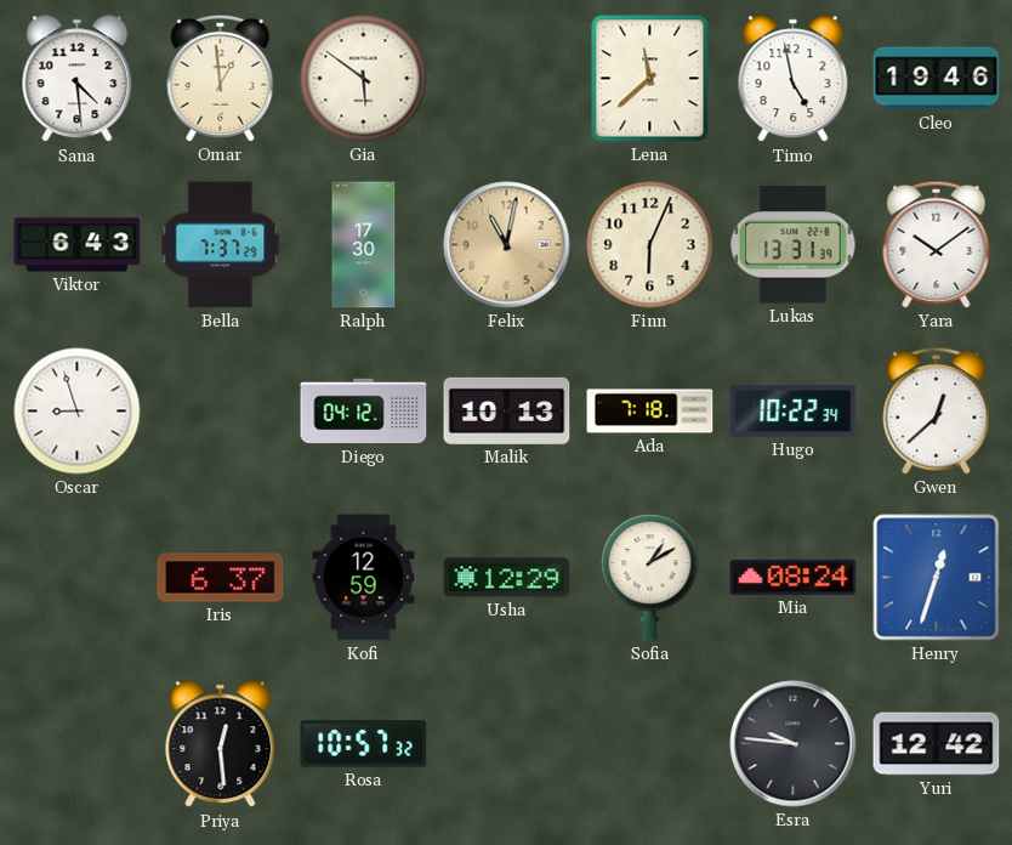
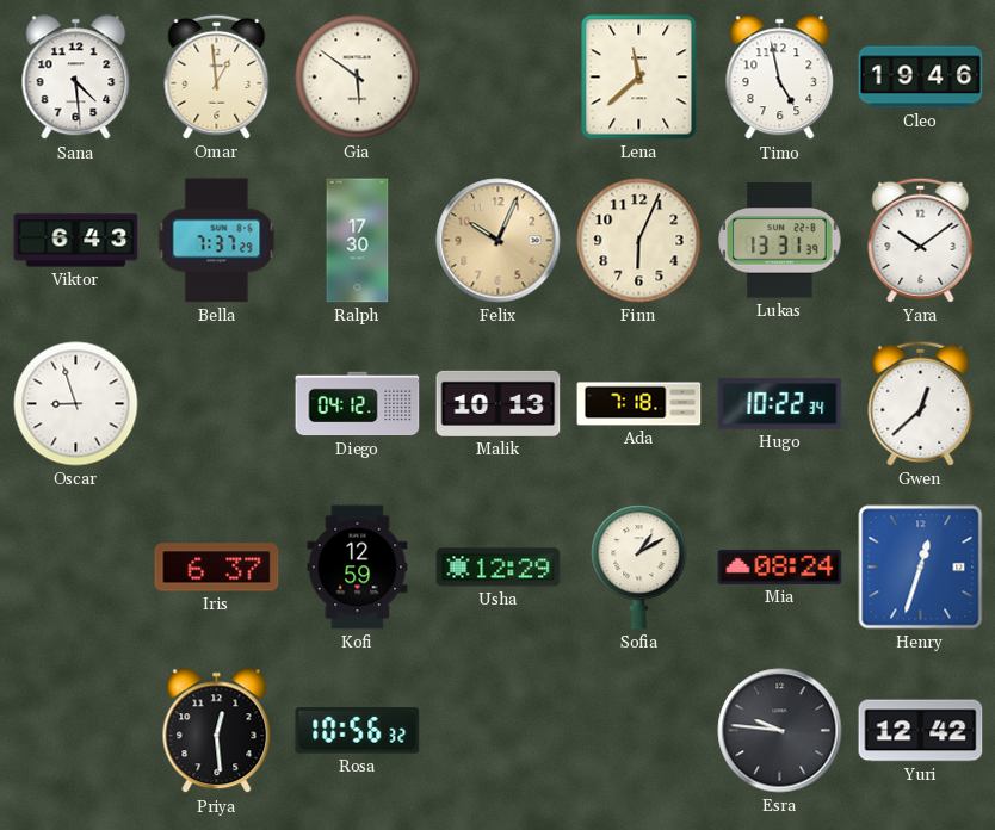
Felix: 11:02 -> 10:04 (499, 241)
Rosa: 10:57 -> 10:56 (358, 731)
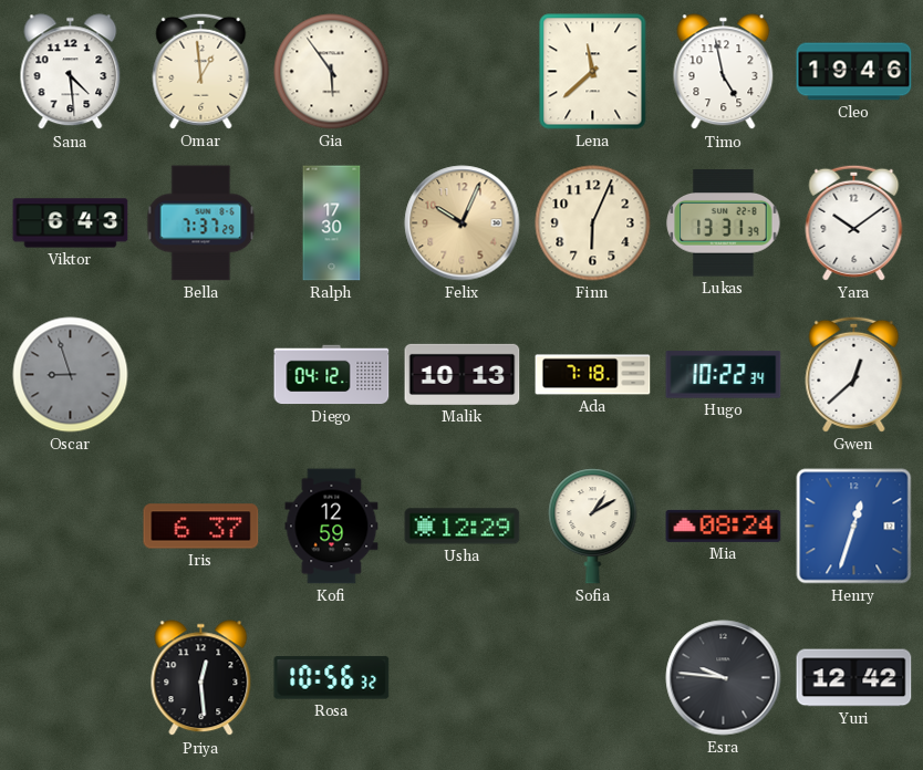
Gia: 5:51 -> 5:54 (332, 72)
Oscar dial: white -> grey (71, 375)
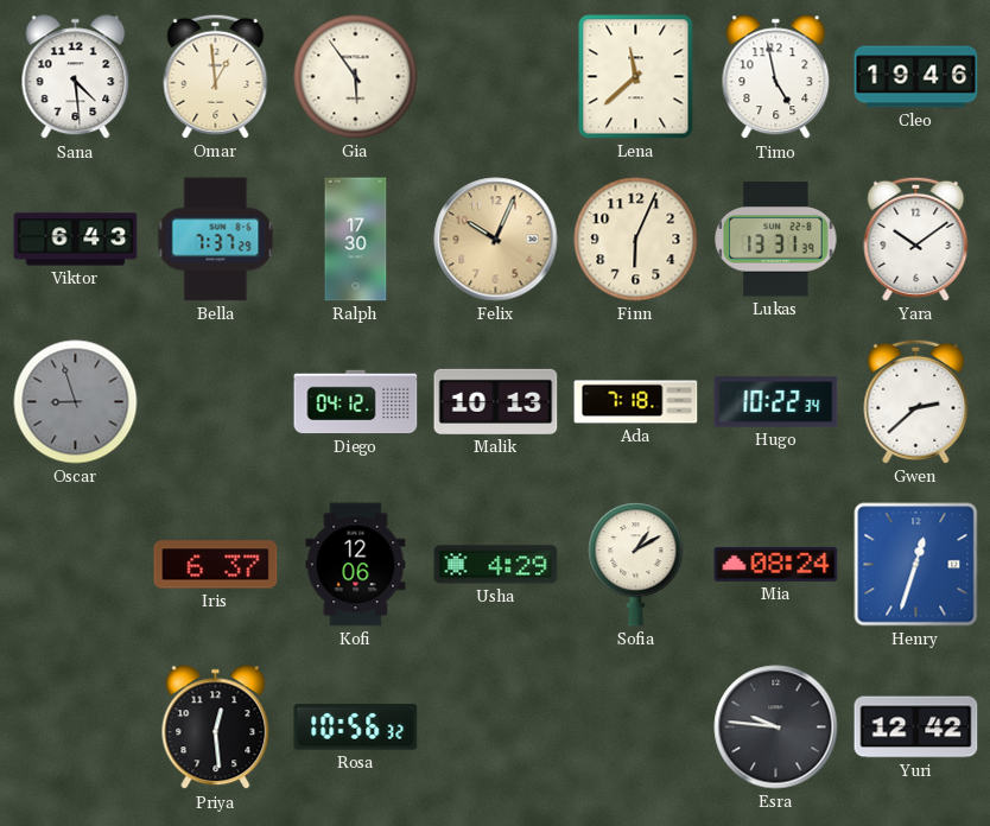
Gwen: 12:38 -> 2:38 (916, 401)
Kofi: 12:59 -> 12:06 (356, 565)
Usha: 12:29 -> 4:29 (496, 565)
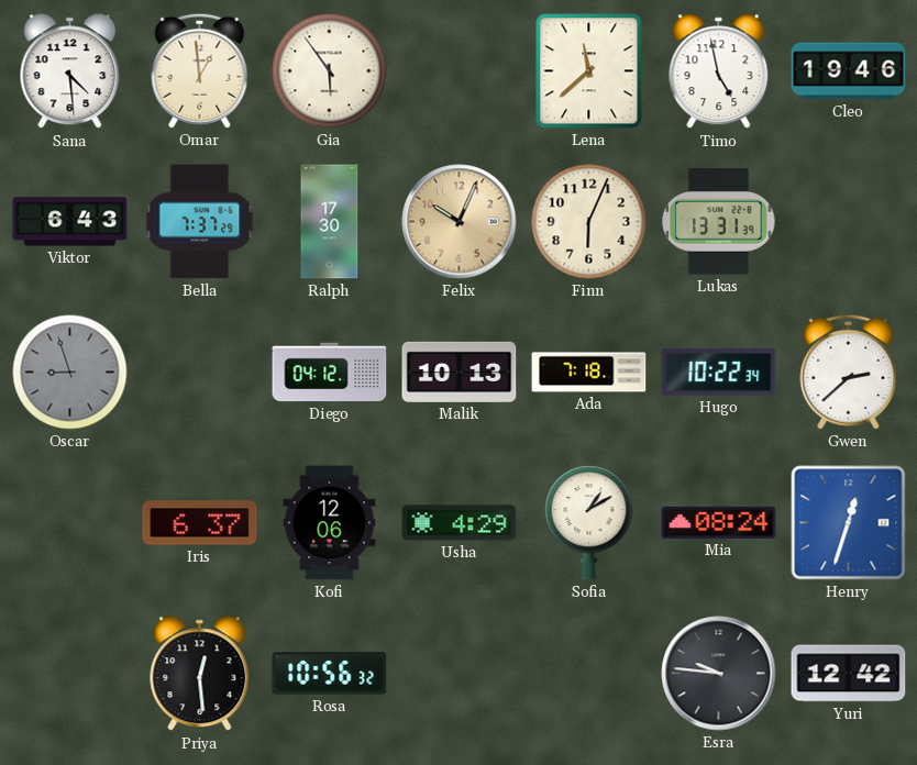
Yara: 10:09 -> none (916, 239)
